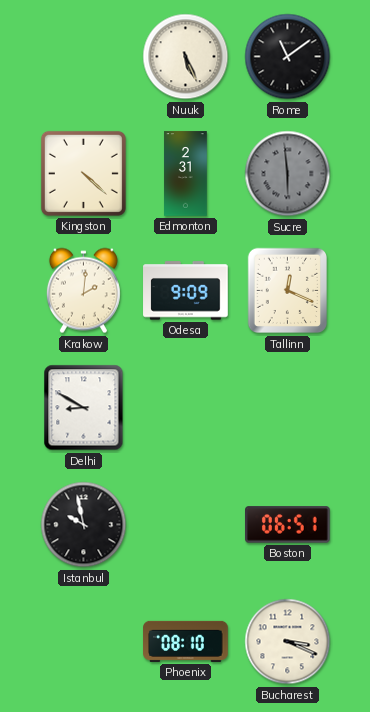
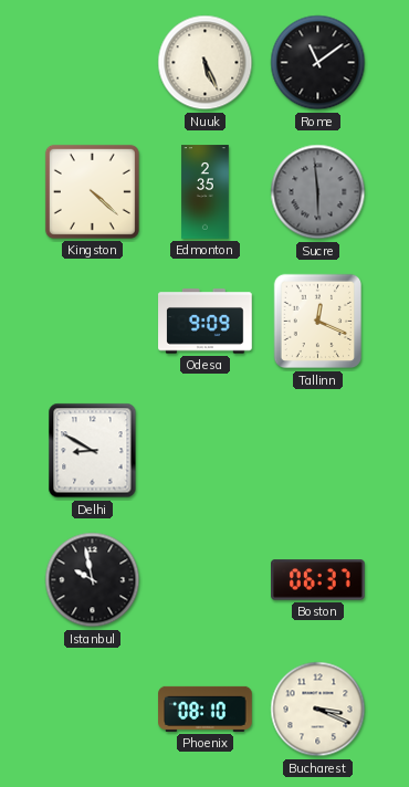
Edmonton: 2:31 -> 2:35 (206, 192)
Krakow: 2:01 -> none (83, 291)
Boston: 06:51 -> 06:37 (318, 580)
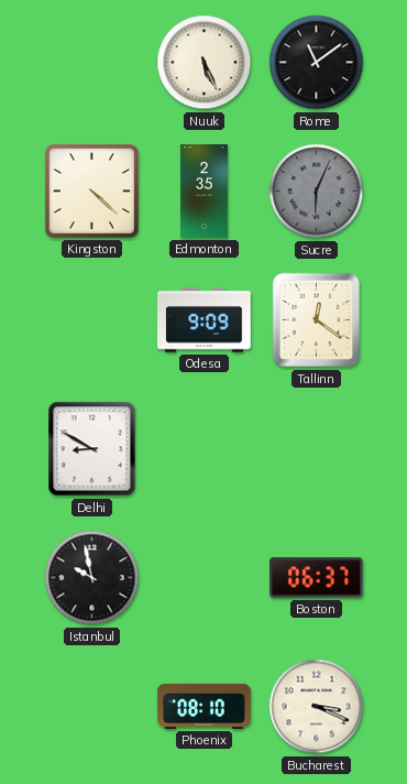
Sucre: 5:59 -> 6:04 (317, 192)
Tallinn: 12:19 -> 12:21 (317, 320)
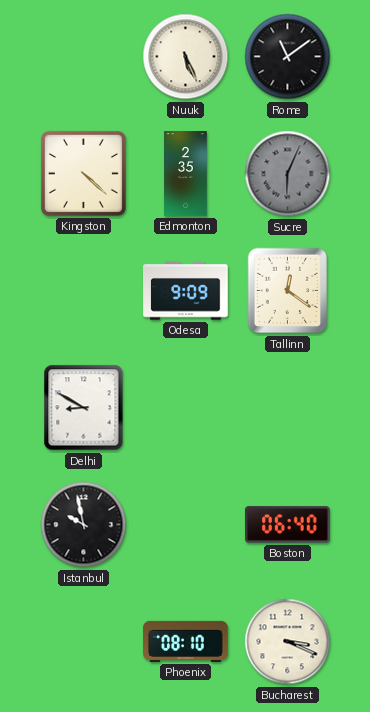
Boston: 06:37 -> 06:40 (288, 525)
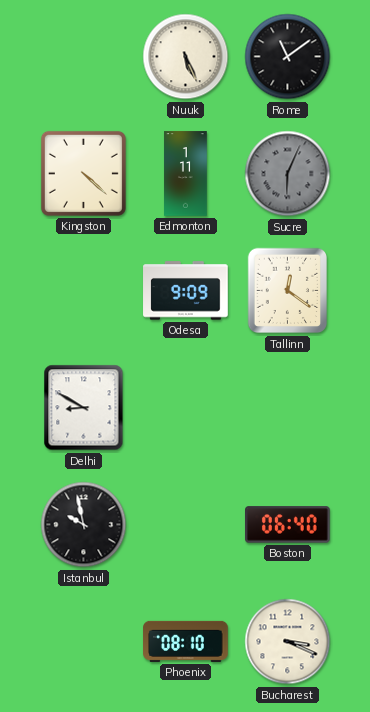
Edmonton: 2:35 -> 1:11 (186, 174)
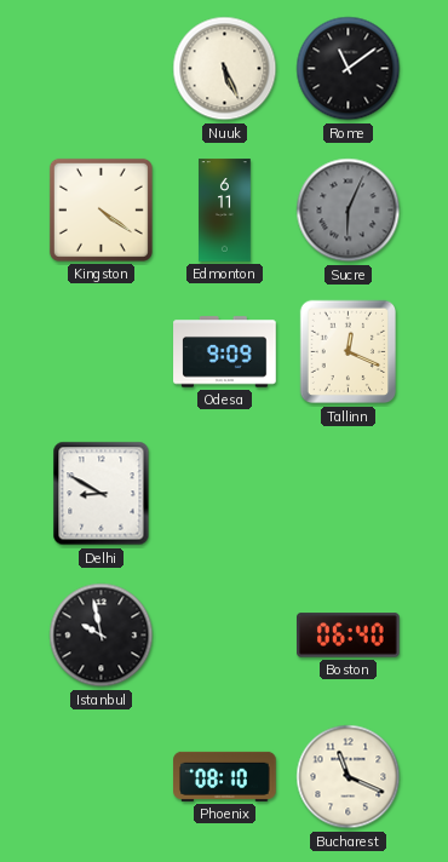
Kingston: 4:22 -> 4:21 (100, 209)
Edmonton: 1:11 -> 6:11 (225, 211)
Tallinn: 12:21 -> 12:19 (349, 352)
Bucharest: 3:19 -> 11:19 (349, 777)
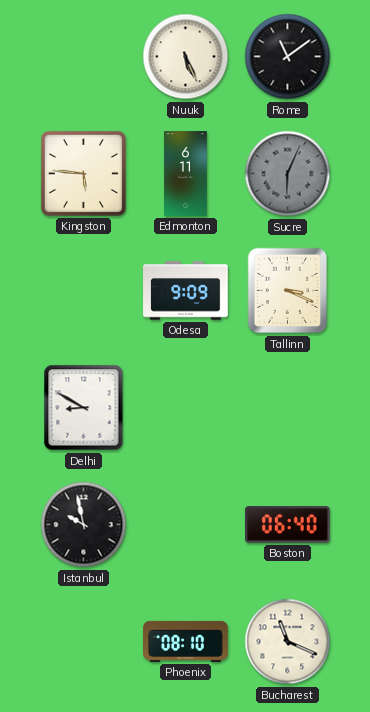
Kingston: 4:21 -> 5:46 (83, 173)
Tallinn: 12:19 -> 3:19 (288, 291)
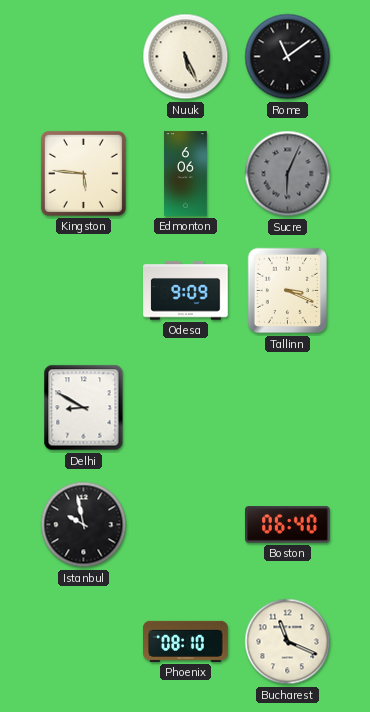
Edmonton: 6:11 -> 6:06 (186, 174)
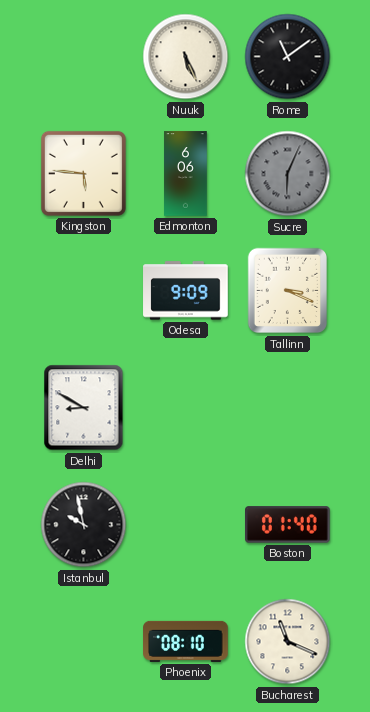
Boston: 06:40 -> 01:40 (288, 525)
